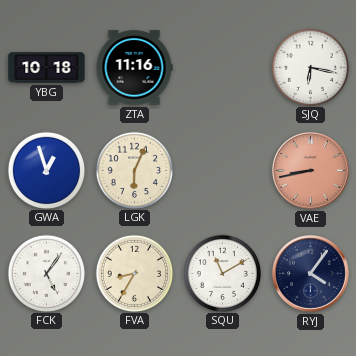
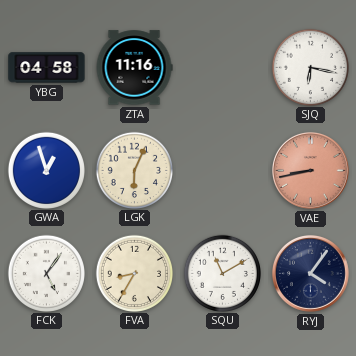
YBG: 10:18 -> 04:58 (47, 68)
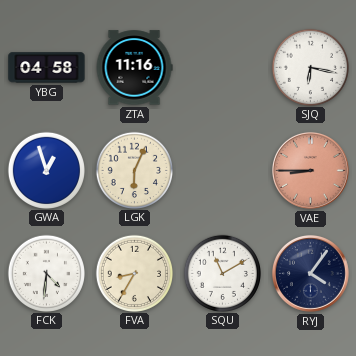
VAE: 8:43 -> 8:45 (311, 171)
FCK: 5:06 -> 4:31 (46, 273)
